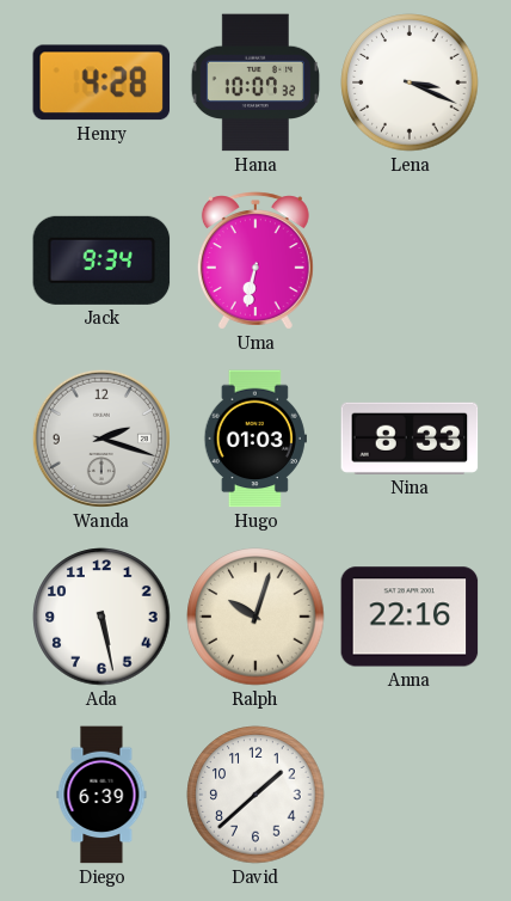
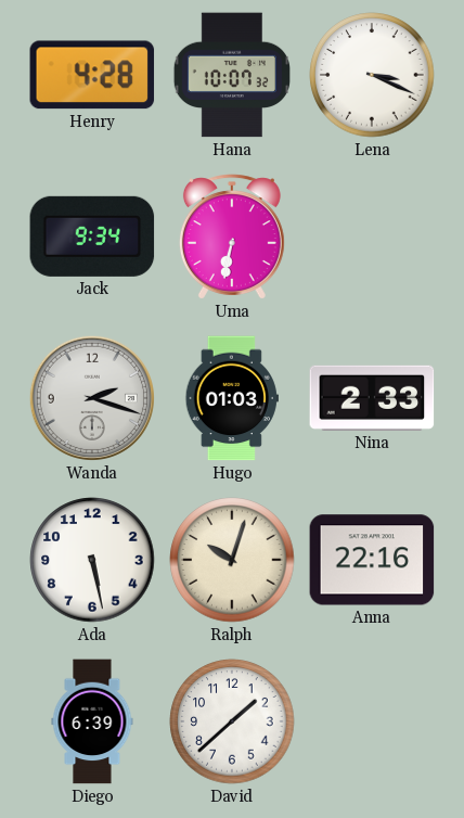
Nina: 8:33 -> 2:33 (372, 398)
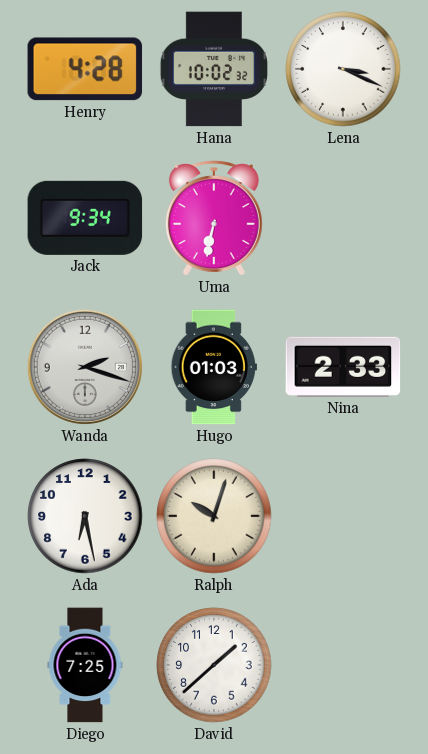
Hana: 10:07 -> 10:02 (213, 69)
Ada: 5:28 -> 6:28 (85, 516)
Anna: 22:16 -> none (372, 560)
Diego: 6:39 -> 7:25 (85, 665)
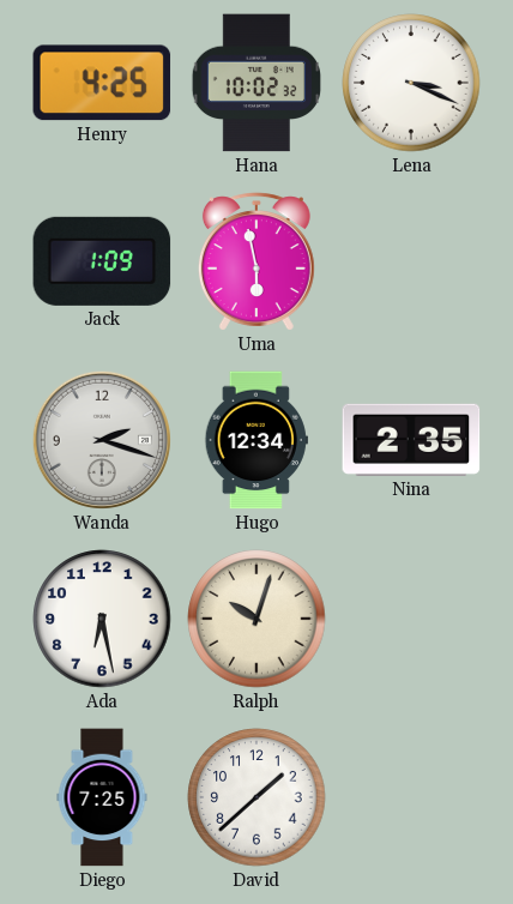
Henry: 4:28 -> 4:25 (102, 83)
Jack: 9:34 -> 1:09 (102, 261)
Uma: 6:32 -> 5:58 (256, 261)
Hugo: 01:03 -> 12:34 (256, 440)
Nina: 2:33 -> 2:35 (411, 440)
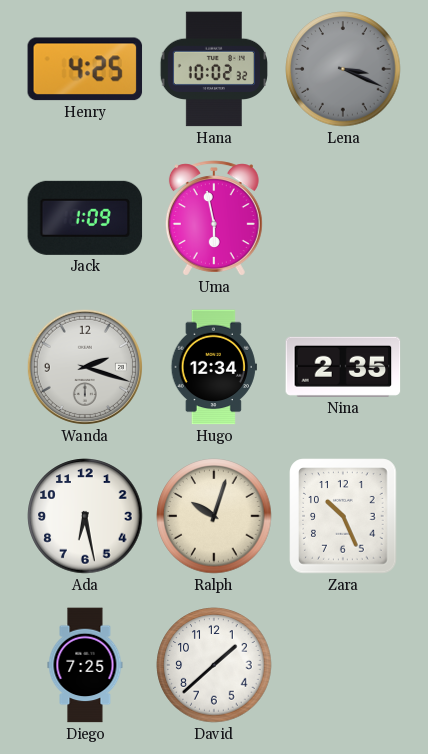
Lena dial: white -> grey (343, 69)
Zara: none -> 10:26 (343, 516)
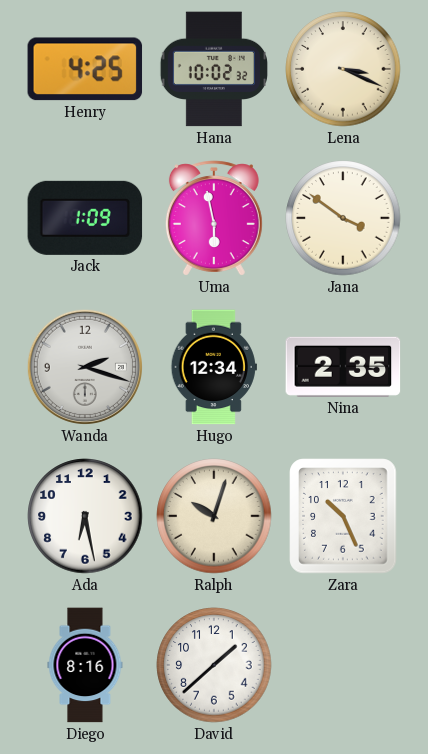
Lena dial: grey -> cream (343, 69)
Jana: none -> 3:51 (343, 218)
Diego: 7:25 -> 8:16 (85, 665)
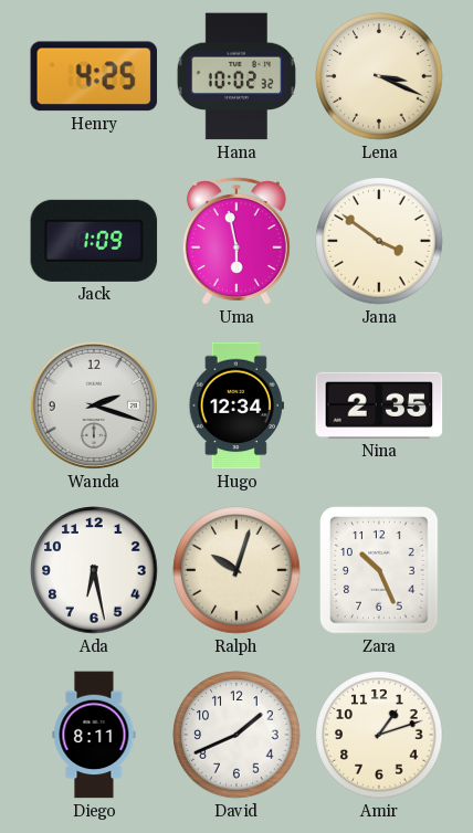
Diego: 8:16 -> 8:11 (94, 735)
David: 1:38 -> 1:41 (236, 735)
Amir: none -> 1:12 (379, 735)
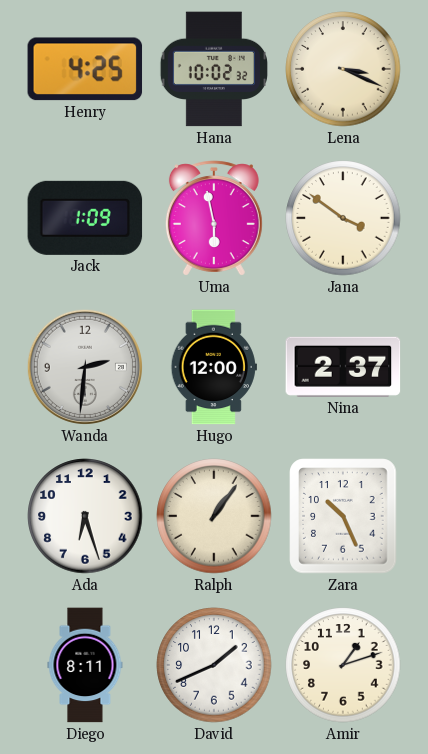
Wanda: 2:18 -> 2:31 (85, 367)
Hugo: 12:34 -> 12:00 (214, 367)
Nina: 2:35 -> 2:37 (343, 367)
Ada: 6:28 -> 6:27 (85, 516)
Ralph: 10:03 -> 1:06 (214, 516)
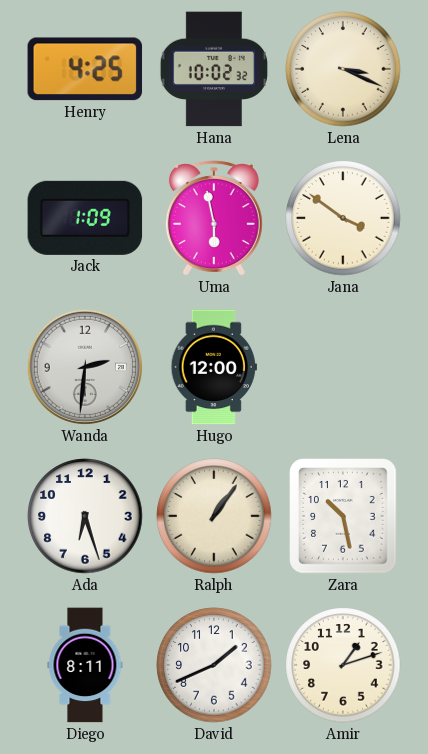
Nina: 2:37 -> none (343, 367)
Zara: 10:26 -> 10:28 (343, 516)
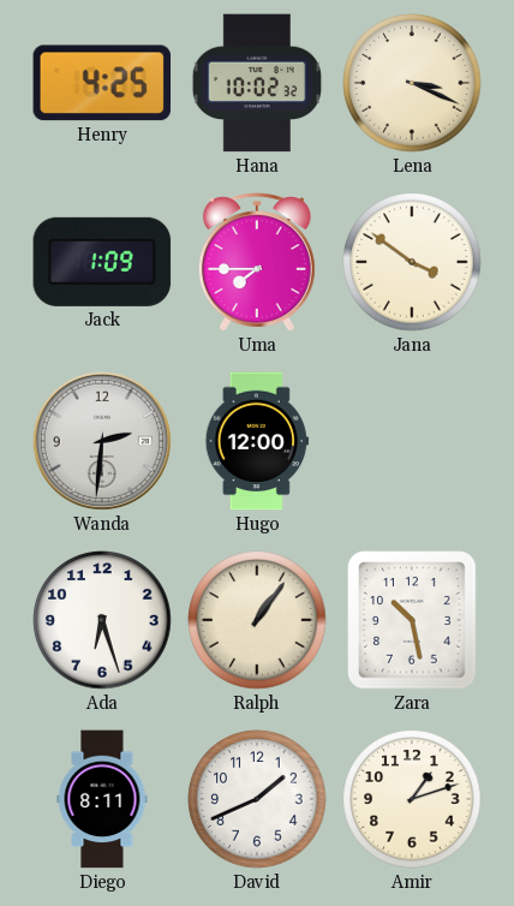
Uma: 5:58 -> 7:45 (257, 262)
